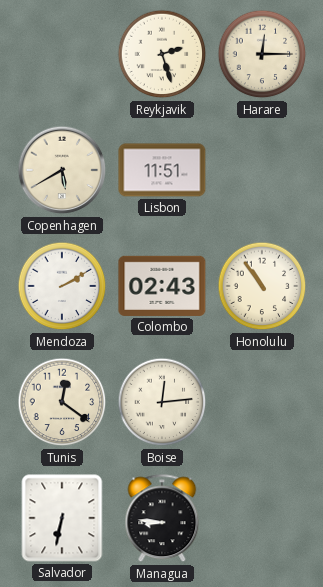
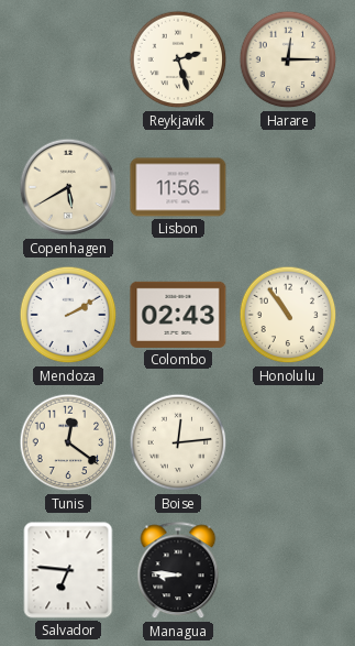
Lisbon: 11:51 -> 11:56 (178, 187)
Salvador: 6:32 -> 6:46 (68, 570)
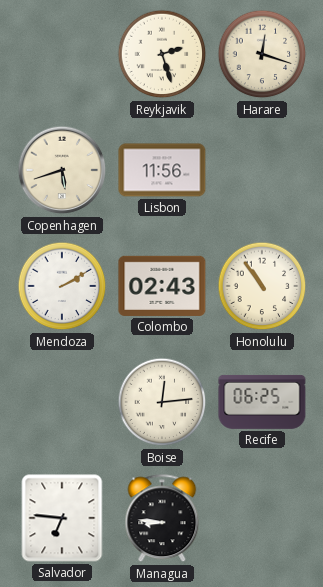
Harare: 12:15 -> 12:18 (262, 54)
Copenhagen: 5:40 -> 5:42 (62, 170)
Tunis: 12:21 -> none (68, 442)
Recife: none -> 06:25 (262, 402)
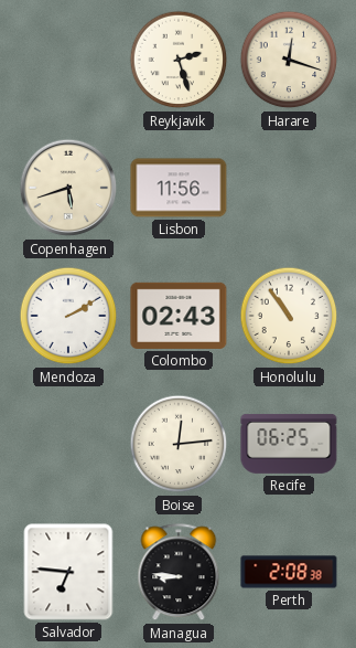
Perth: none -> 2:08 (289, 572)
